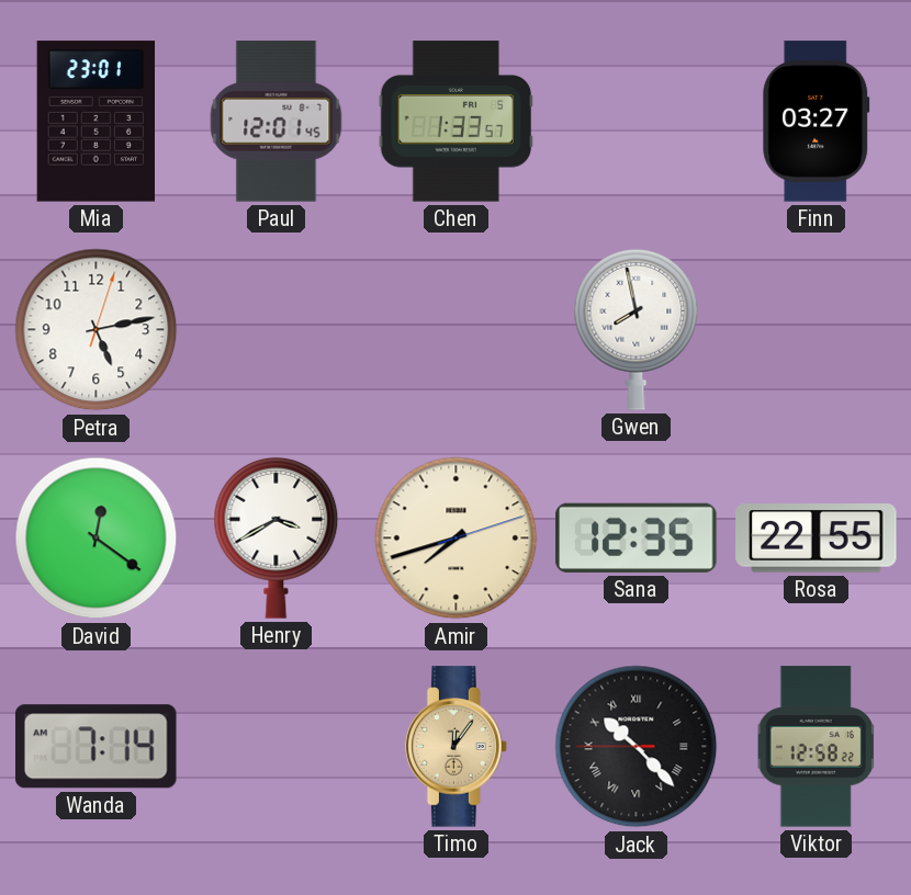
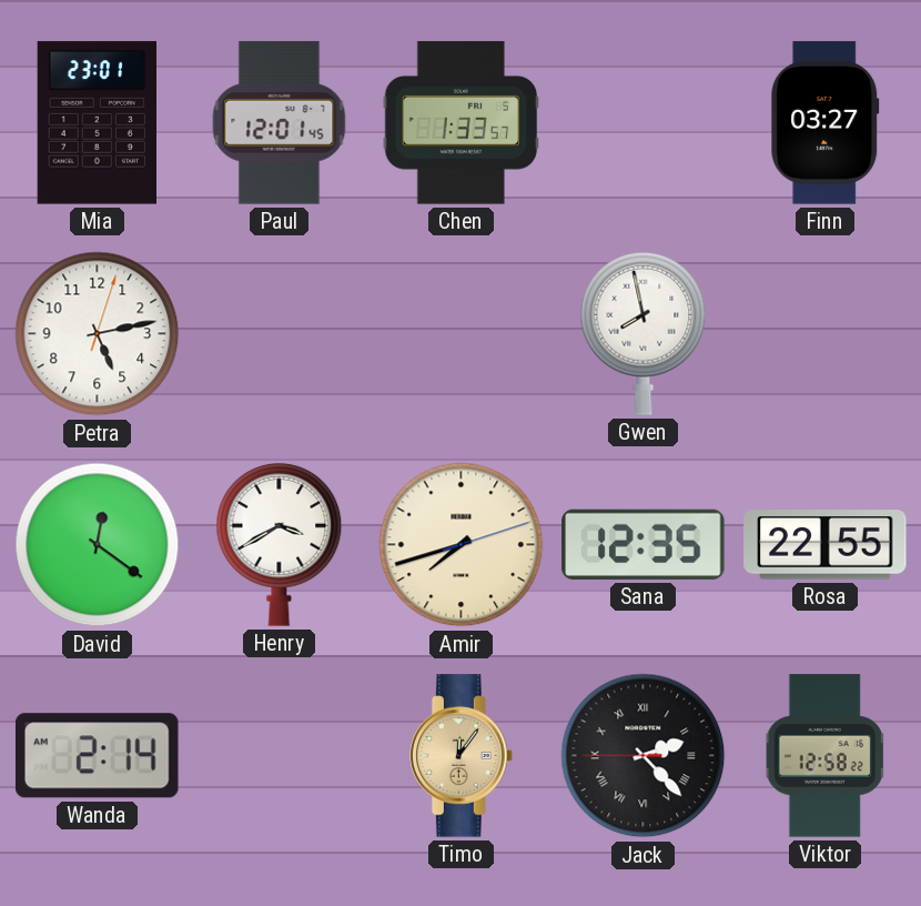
Wanda: 7:14 -> 2:14 (97, 756)
Jack: 10:22 -> 2:22 (644, 756)
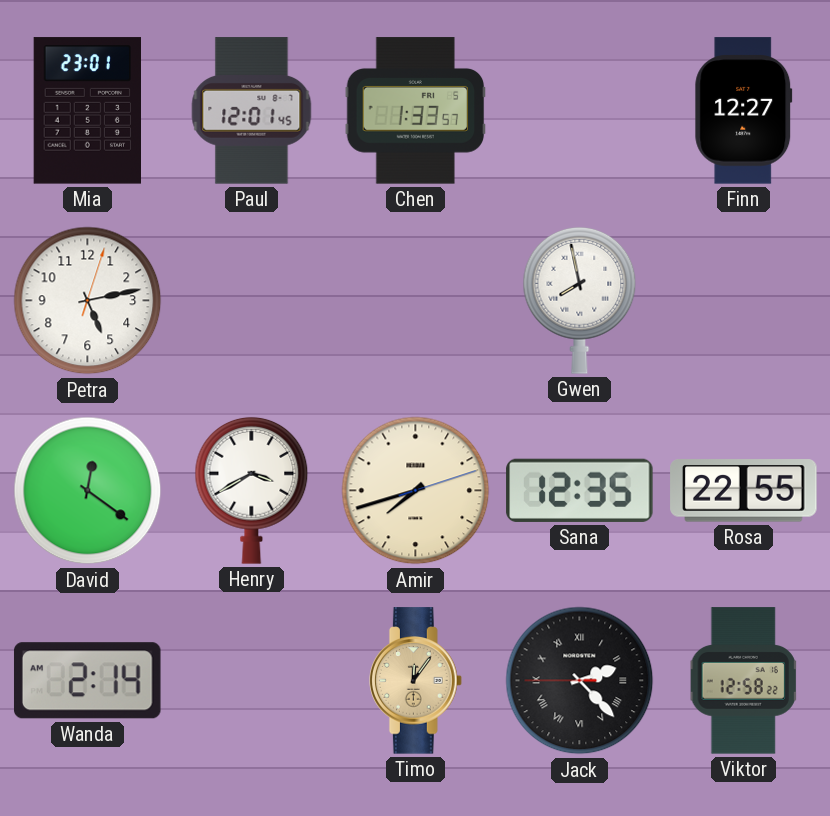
Finn: 03:27 -> 12:27 (744, 111)
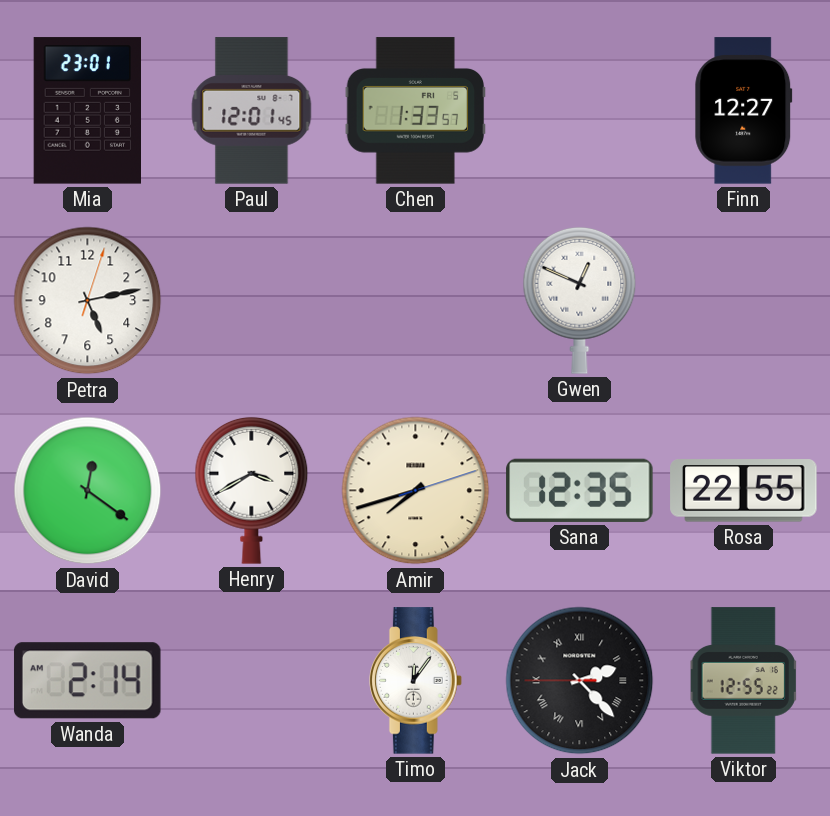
Gwen: 7:58 -> 12:49 (580, 300)
Timo dial: champagne -> white (416, 681)
Viktor: 12:58 -> 12:55 (743, 681)
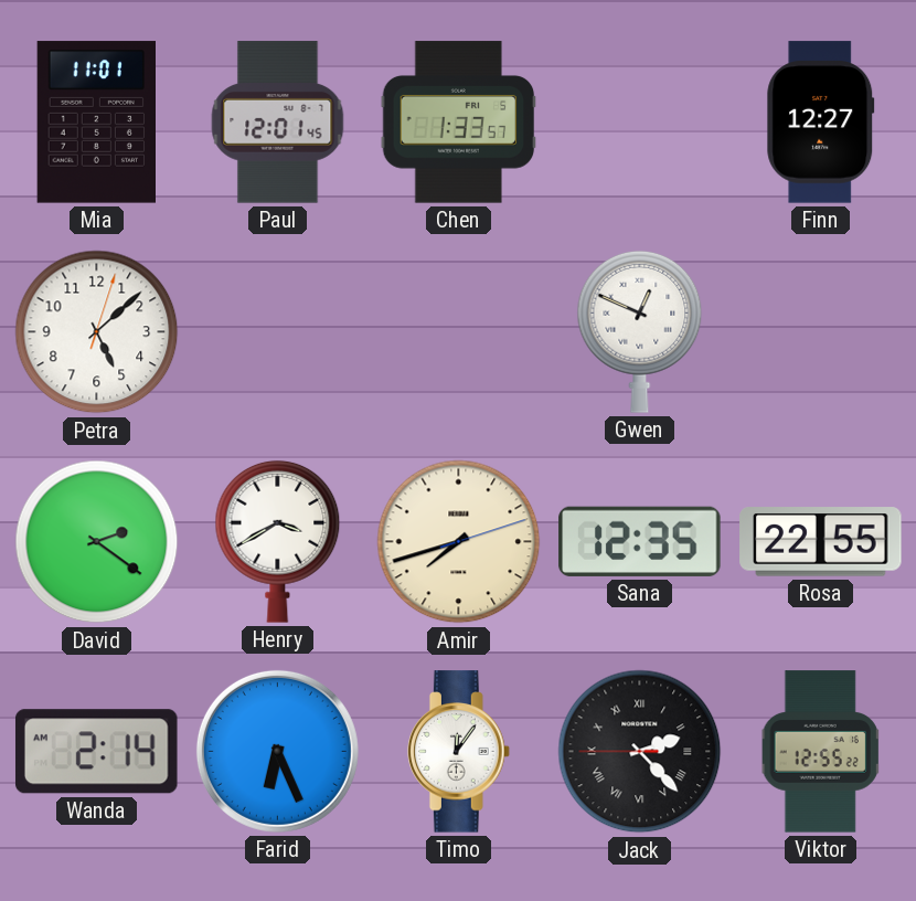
Mia: 23:01 -> 11:01 (96, 123)
Petra: 5:13 -> 5:08 (97, 332)
David: 12:21 -> 2:21 (97, 542)
Farid: none -> 6:26 (277, 751)
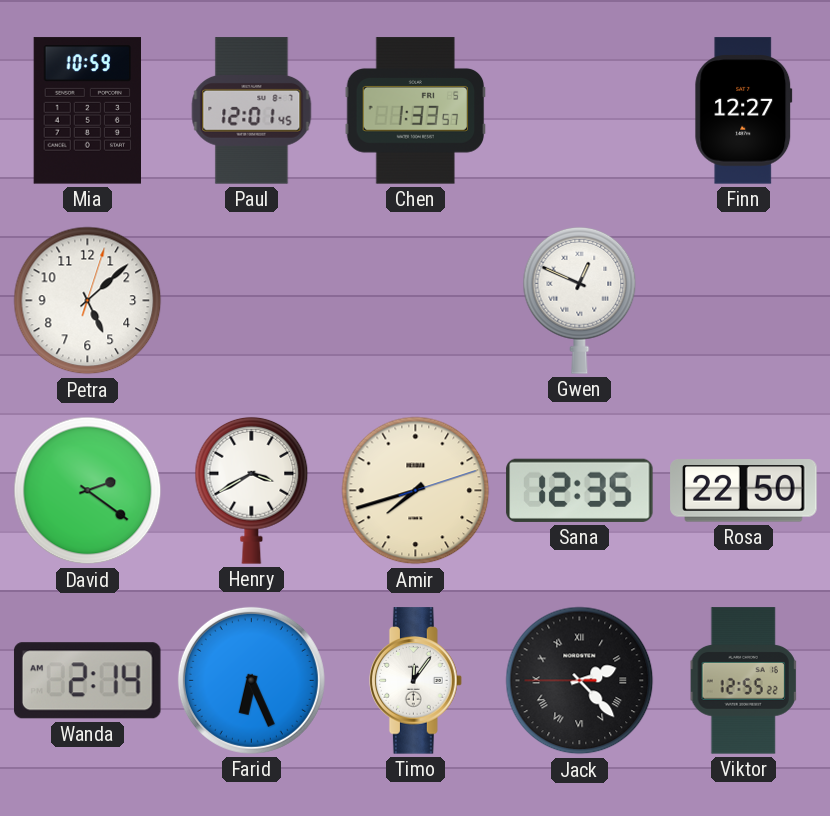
Mia: 11:01 -> 10:59 (87, 111)
Rosa: 22:55 -> 22:50 (744, 491)
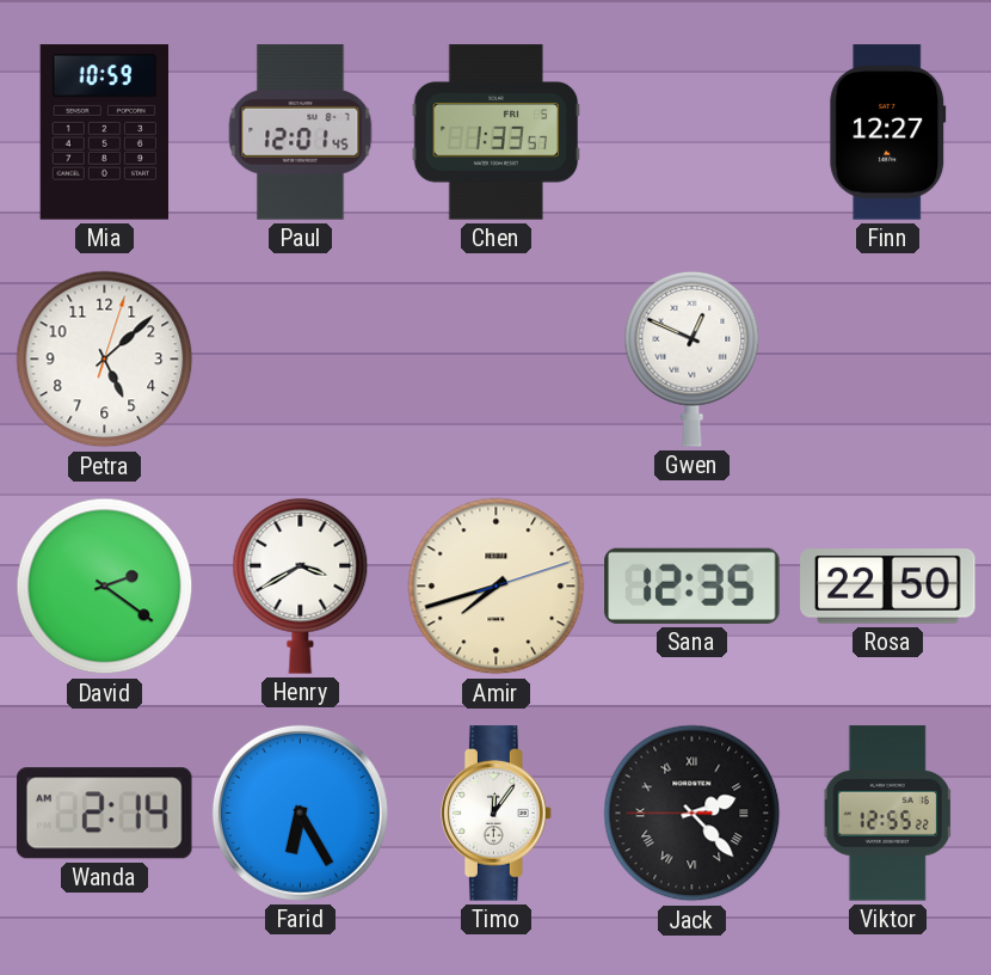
Farid: 6:26 -> 6:25 (300, 812)
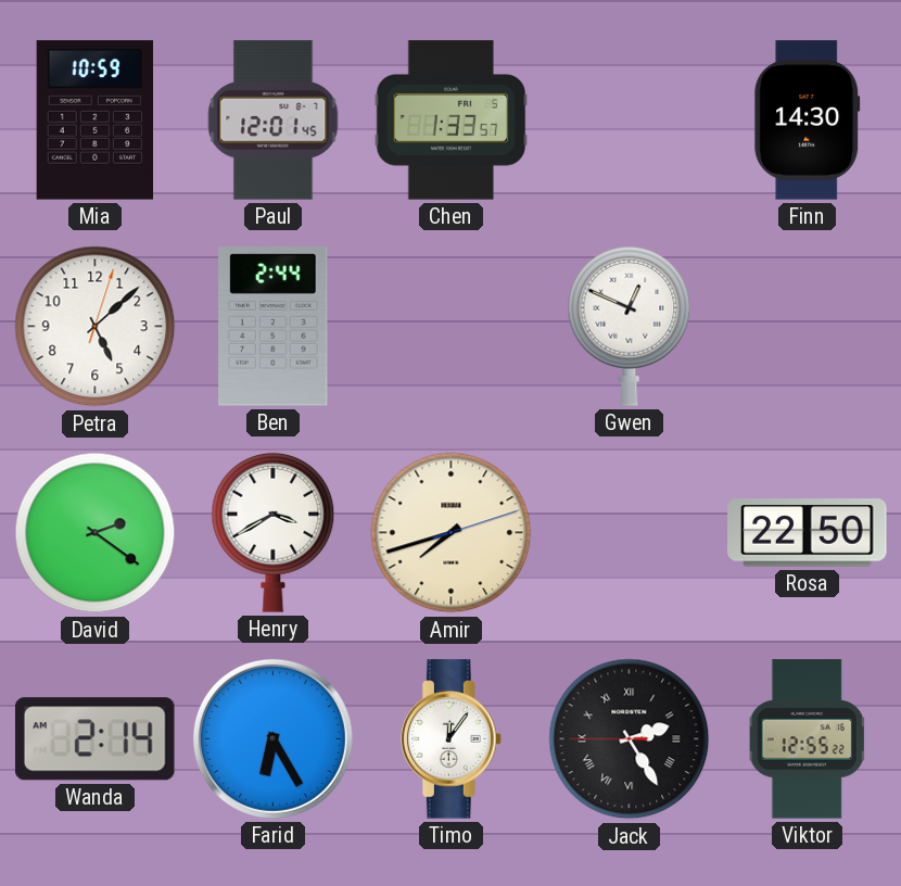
Finn: 12:27 -> 14:30 (808, 121)
Ben: none -> 2:44 (274, 327)
Sana: 12:35 -> none (693, 585)
Jack: 2:22 -> 2:24 (630, 739)
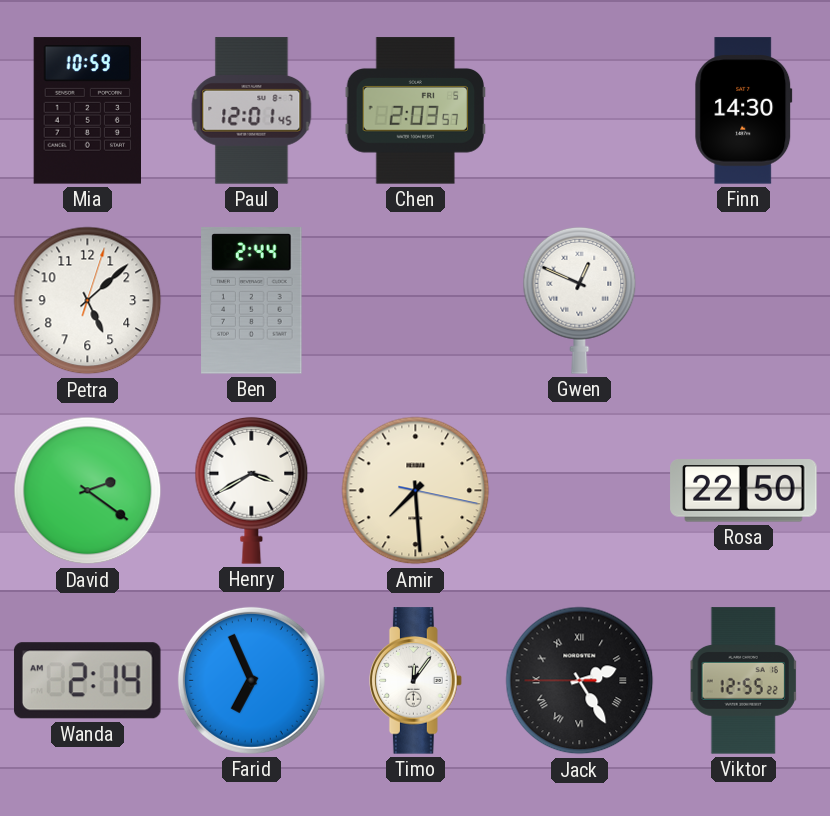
Chen: 1:33 -> 2:03 (416, 111)
Amir: 7:42 -> 7:29 (416, 491)
Farid: 6:25 -> 6:56 (251, 680)
